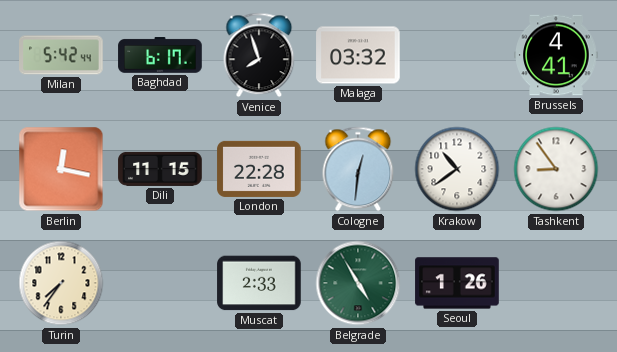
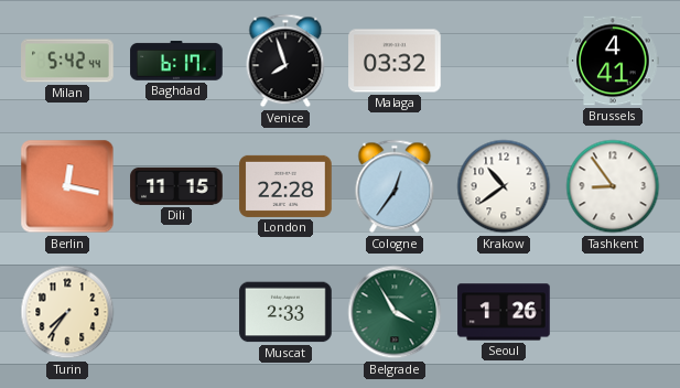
Cologne: 12:31 -> 12:36 (395, 186)
Belgrade: 4:55 -> 3:55 (395, 312)
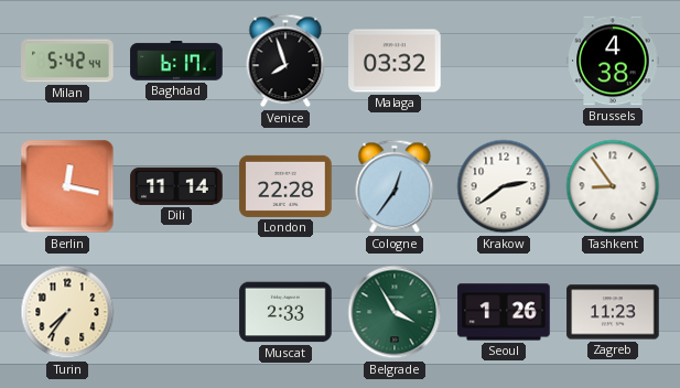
Brussels: 4:41 -> 4:38 (613, 61)
Dili: 11:15 -> 11:14 (176, 186)
Krakow: 10:39 -> 2:39 (504, 186)
Zagreb: none -> 11:23 (613, 312)
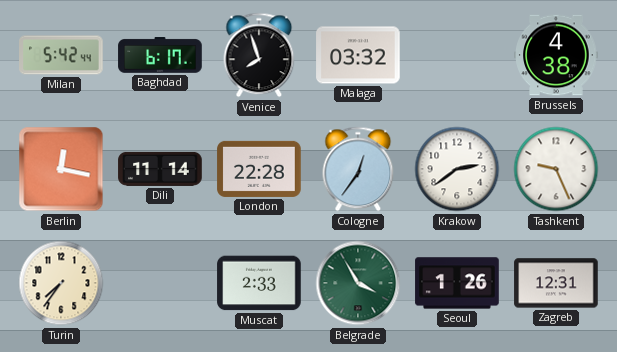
Tashkent: 8:54 -> 9:26 (556, 169)
Zagreb: 11:23 -> 12:31 (556, 283)
